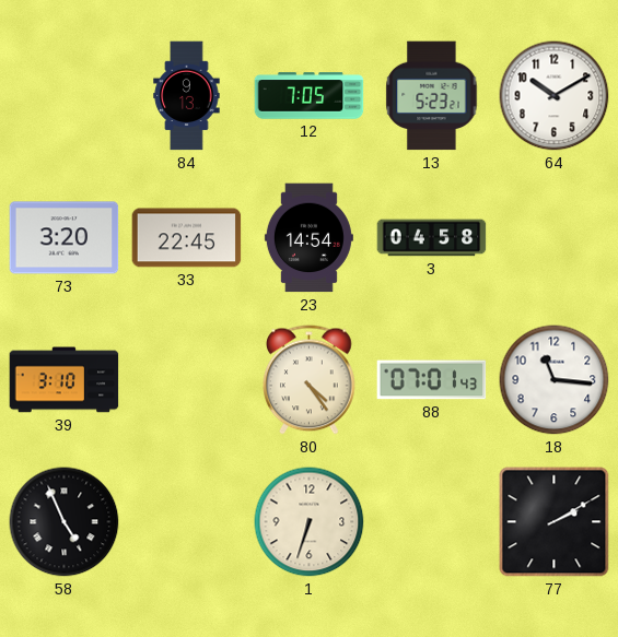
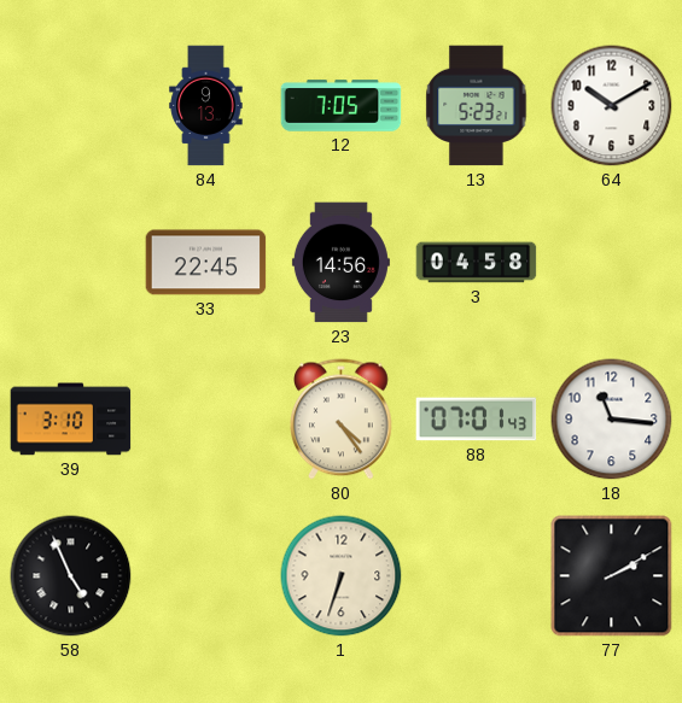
73: 3:20 -> none (65, 238)
23: 14:54 -> 14:56 (340, 263)
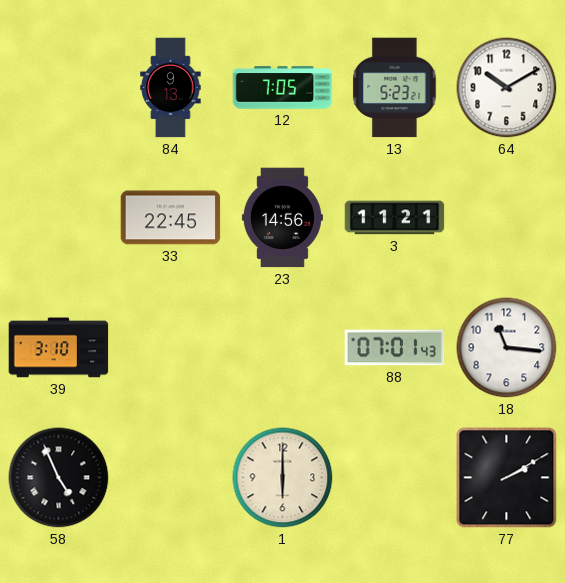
3: 04:58 -> 11:21 (395, 218)
80: 4:24 -> none (342, 420)
1: 6:33 -> 6:00 (283, 478)
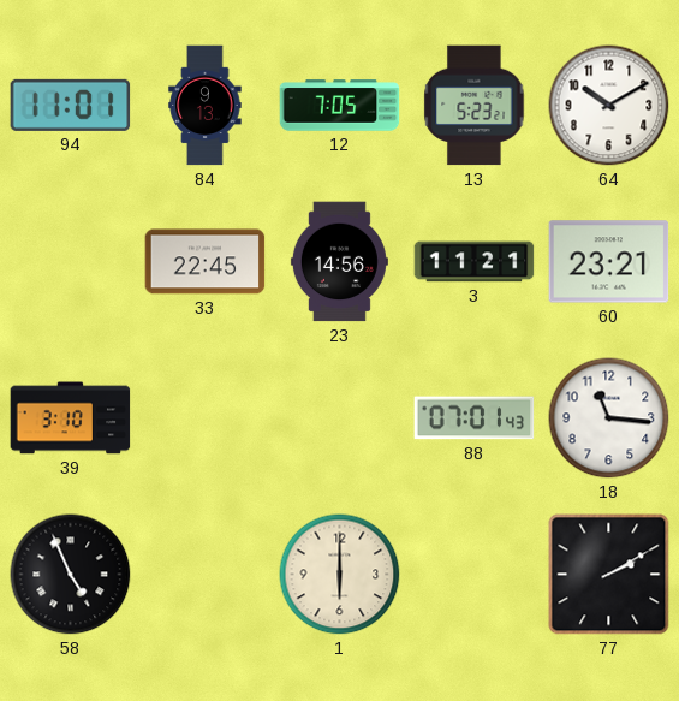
94: none -> 11:01 (71, 105)
60: none -> 23:21 (609, 262)
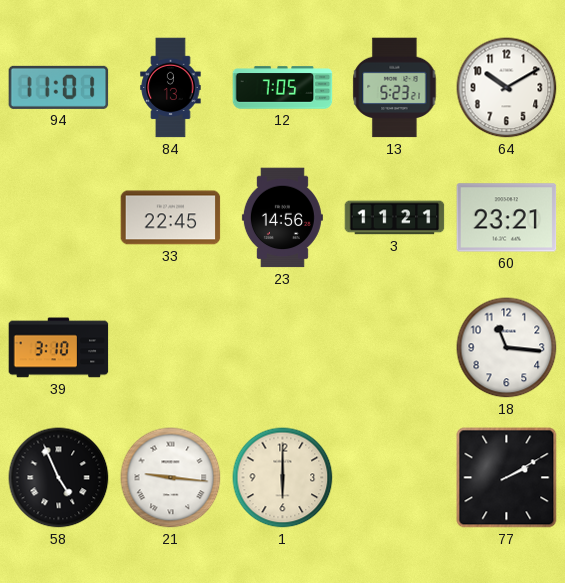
88: 07:01 -> none (475, 418)
21: none -> 9:16 (171, 478)
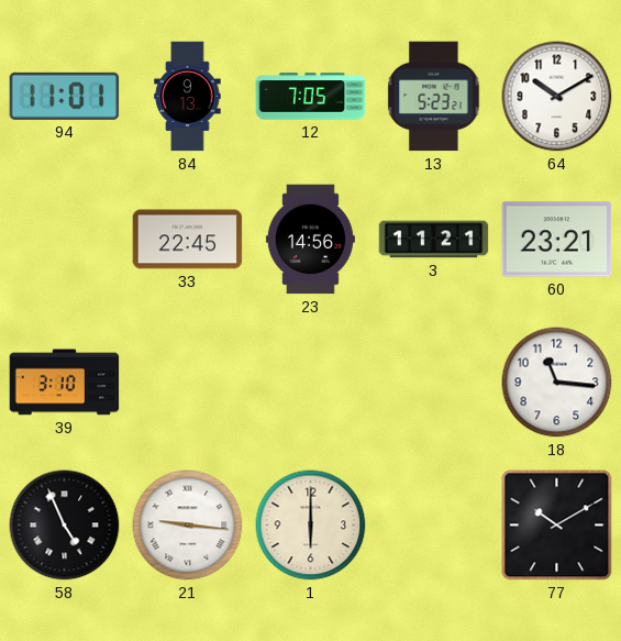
77: 2:10 -> 10:10 (557, 526)
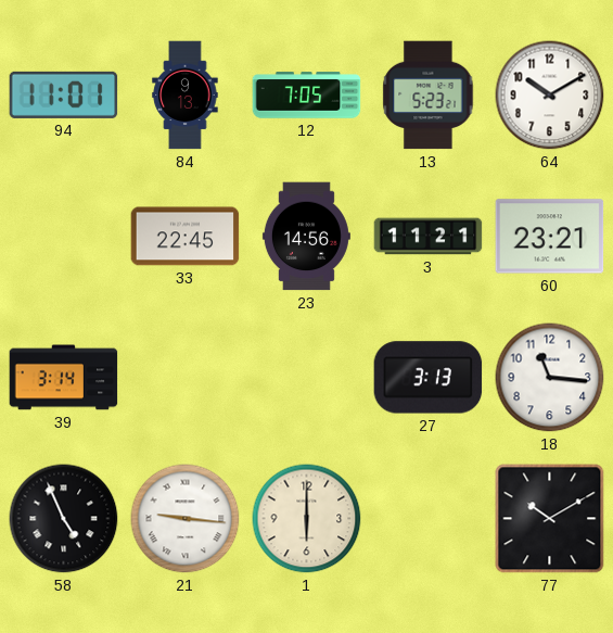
39: 3:10 -> 3:14 (64, 378)
27: none -> 3:13 (429, 378)
